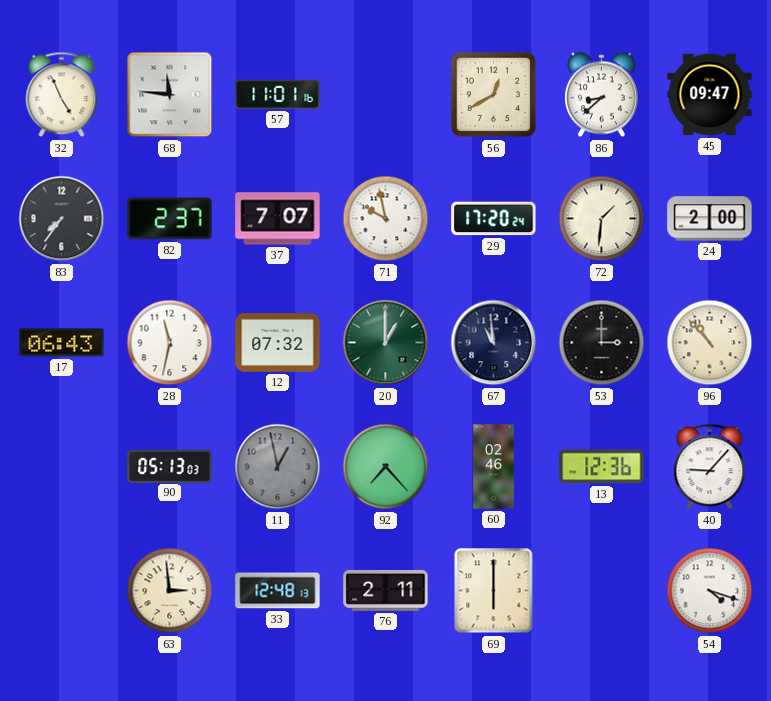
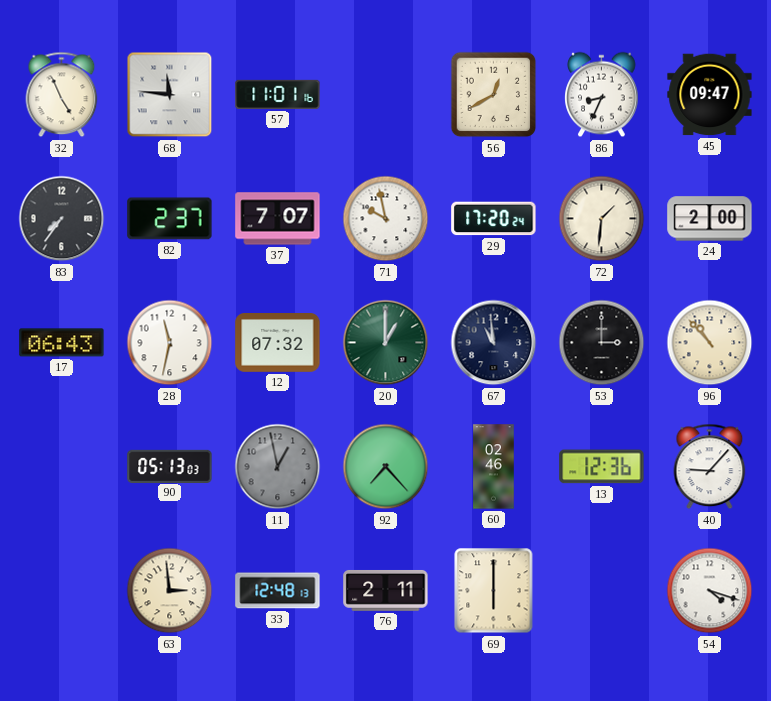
86: 8:38 -> 8:34 (602, 95)
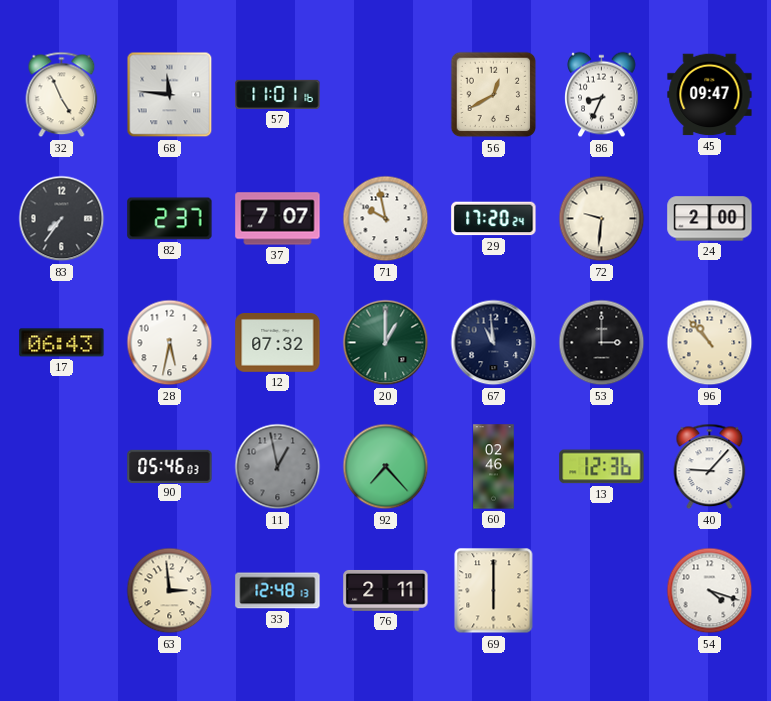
72: 1:31 -> 9:31 (602, 219)
28: 11:32 -> 5:32 (170, 343)
90: 05:13 -> 05:46 (170, 466)
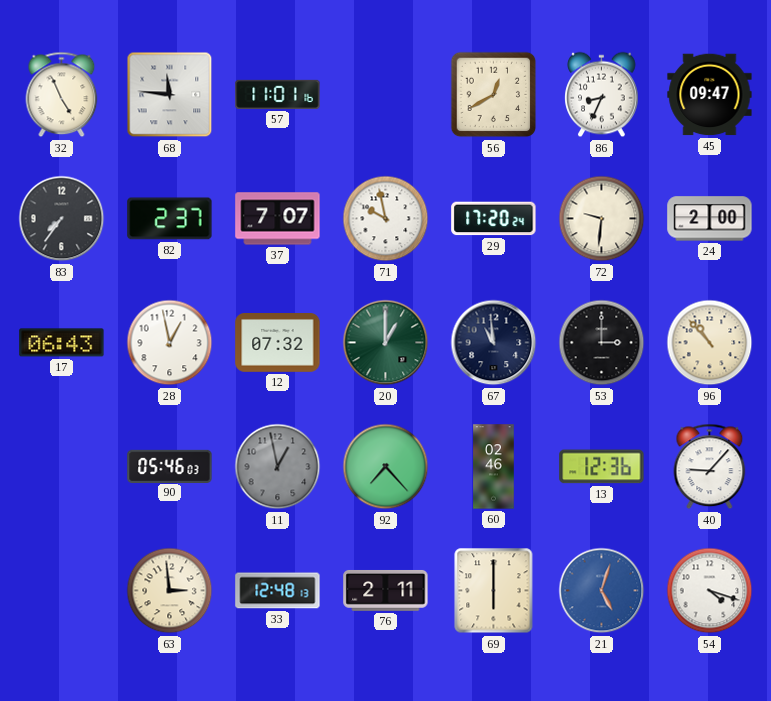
28: 5:32 -> 12:58 (170, 343)
21: none -> 5:03 (602, 591)
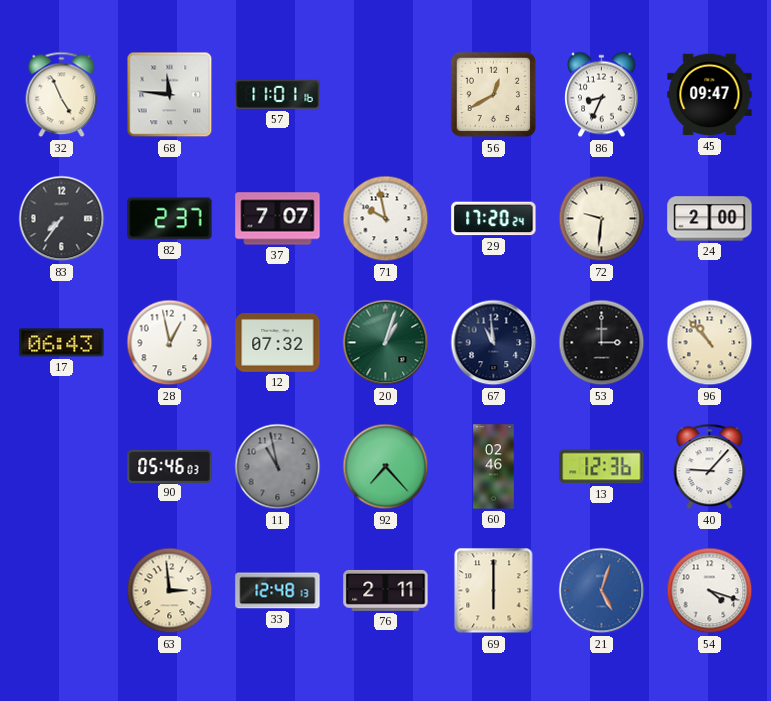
20: 1:00 -> 1:03 (386, 343)
11: 12:58 -> 10:58 (278, 467)
